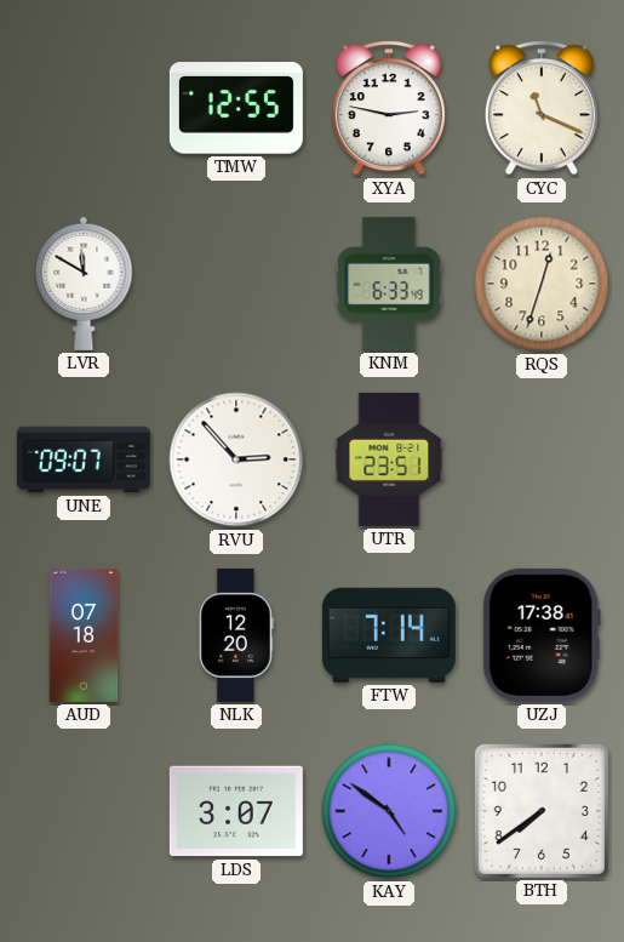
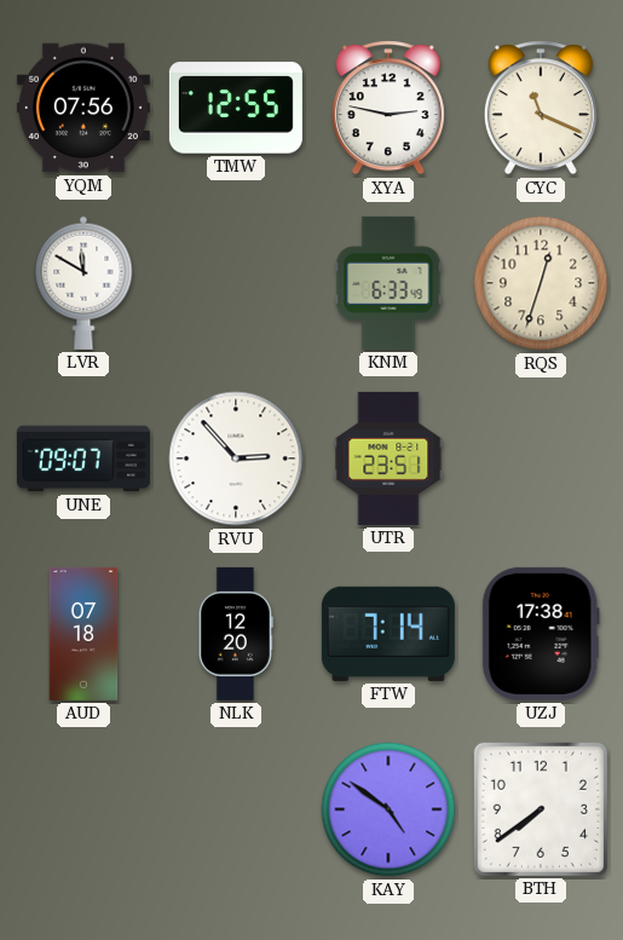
YQM: none -> 07:56 (83, 108)
LDS: 3:07 -> none (236, 811)
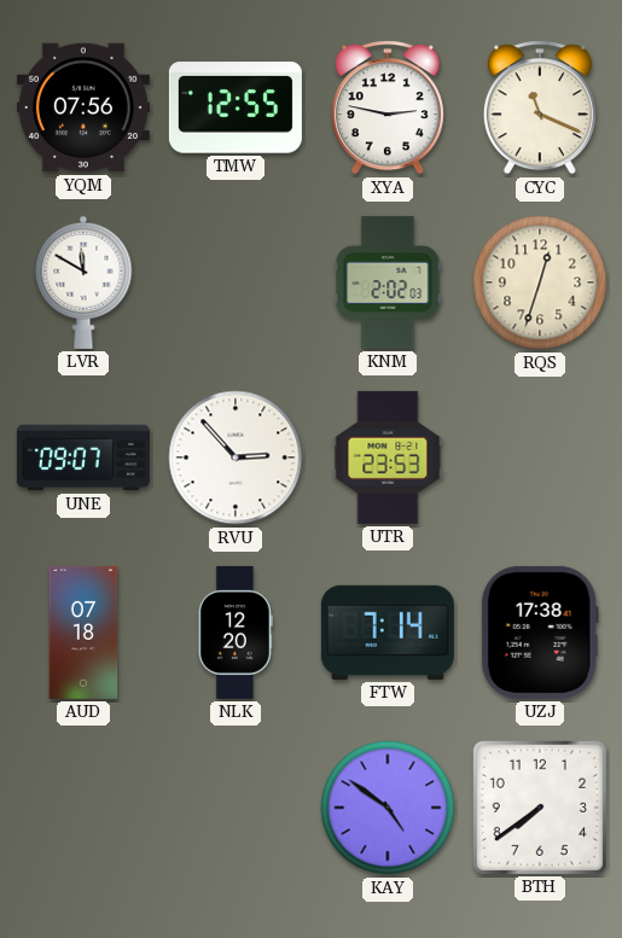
KNM: 6:33 -> 2:02 (388, 282)
UTR: 23:51 -> 23:53 (388, 458)
